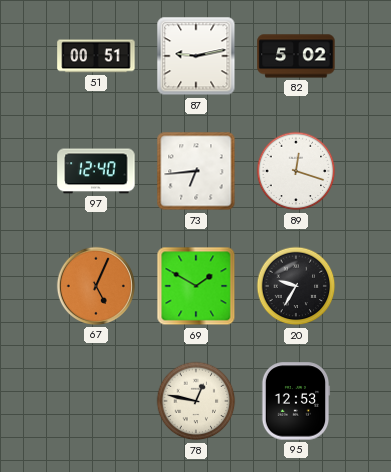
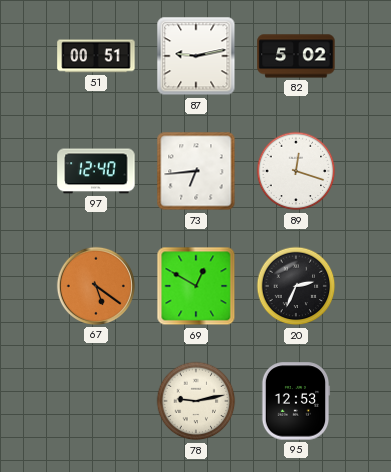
67: 5:04 -> 5:21 (96, 286)
69: 1:50 -> 12:50 (196, 286)
20: 9:35 -> 2:34 (296, 286)
78: 12:47 -> 9:13 (196, 401)
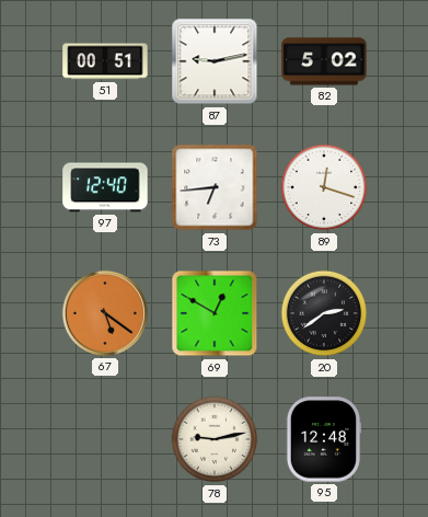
20: 2:34 -> 2:39 (324, 313)
95: 12:53 -> 12:48 (324, 439)
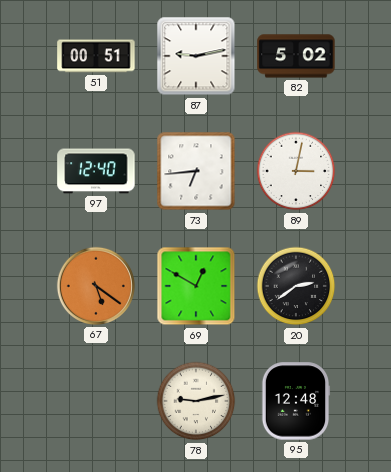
89: 12:18 -> 3:02 (296, 171)
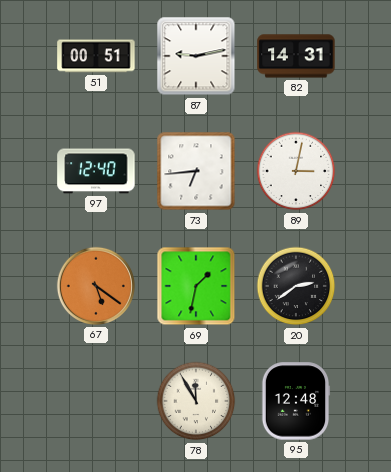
82: 5:02 -> 14:31 (296, 56)
69: 12:50 -> 1:32 (196, 286)
78: 9:13 -> 11:55 (196, 401)
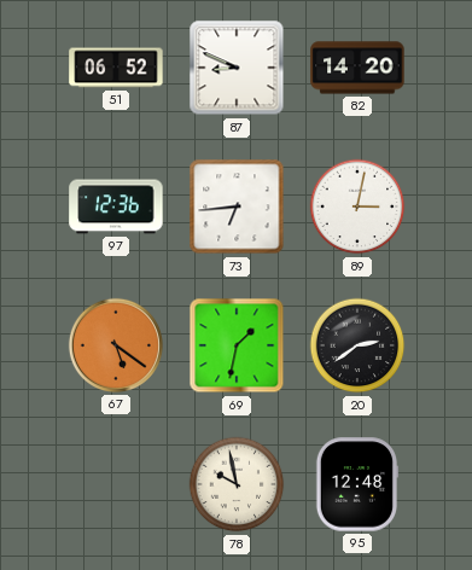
51: 00:51 -> 06:52 (116, 68)
87: 9:13 -> 8:49 (237, 68)
82: 14:31 -> 14:20 (357, 68)
97: 12:40 -> 12:36 (116, 207)
78: 11:55 -> 9:58 (237, 484)
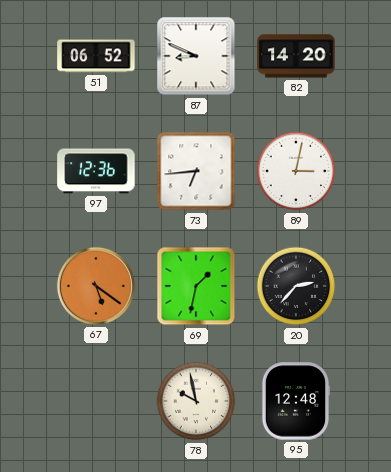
20: 2:39 -> 2:37 (296, 286)
